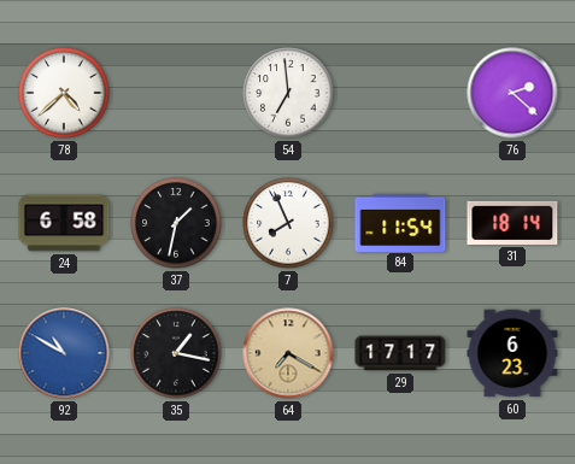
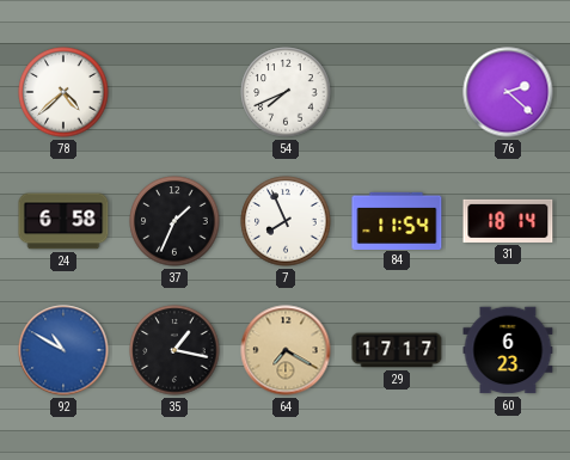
54: 6:59 -> 7:41 (286, 92)
37: 1:32 -> 1:34 (174, 221)
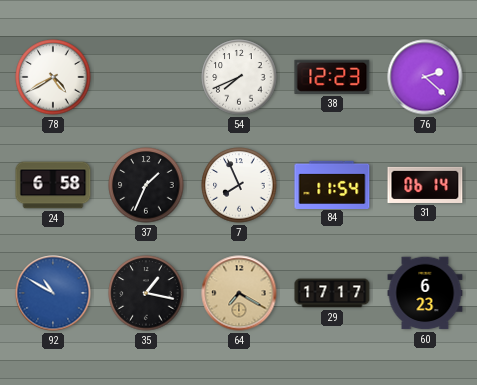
78: 4:38 -> 4:40 (53, 77)
38: none -> 12:23 (332, 77)
31: 18:14 -> 06:14 (425, 185)
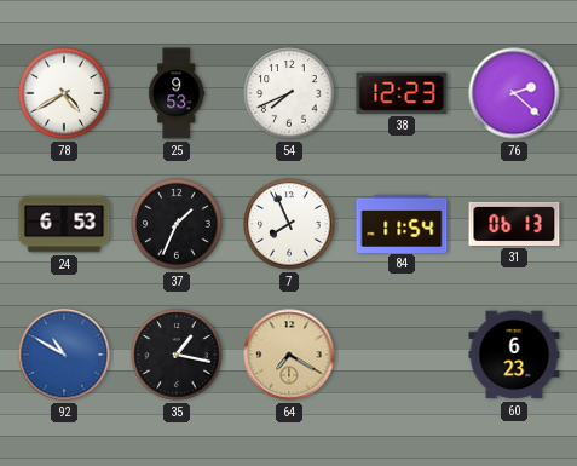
25: none -> 9:53 (177, 93)
24: 6:58 -> 6:53 (64, 224)
31: 06:14 -> 06:13 (514, 224)
29: 17:17 -> none (332, 293)
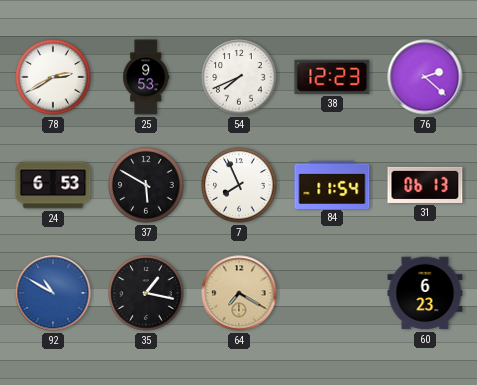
78: 4:40 -> 2:40 (53, 77)
37: 1:34 -> 5:50 (146, 185)
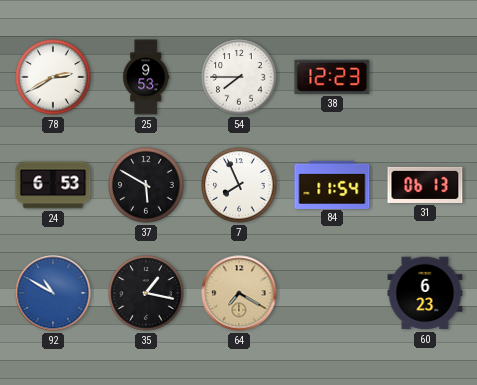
54: 7:41 -> 7:45 (239, 77)
76: 2:22 -> none (425, 77)
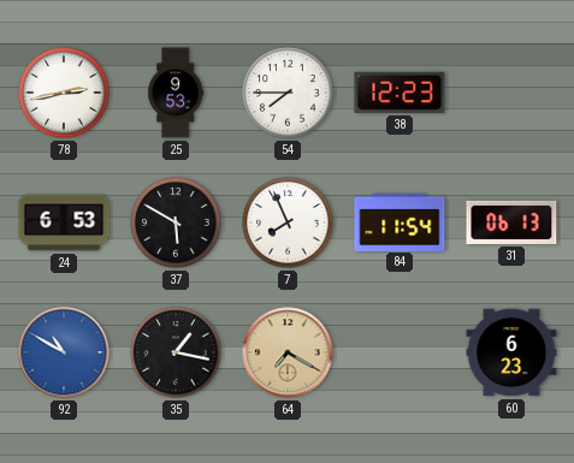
78: 2:40 -> 2:43 (64, 93)
